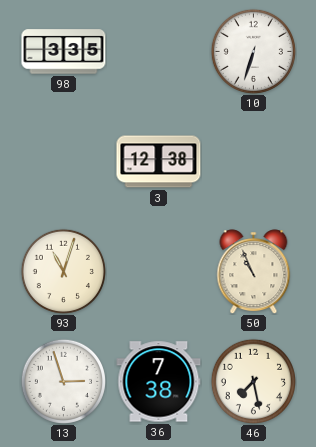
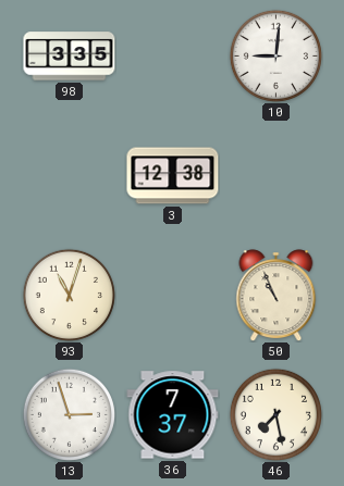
10: 6:33 -> 9:01 (275, 55)
36: 7:38 -> 7:37 (173, 415)
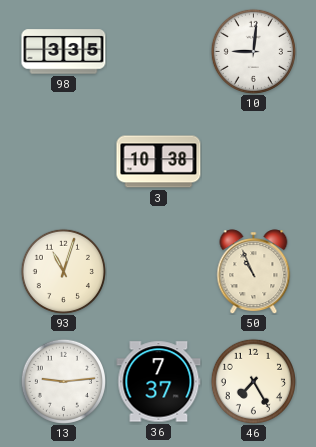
3: 12:38 -> 10:38 (159, 162)
13: 2:57 -> 9:14 (63, 381)
46: 7:28 -> 7:25 (253, 381)
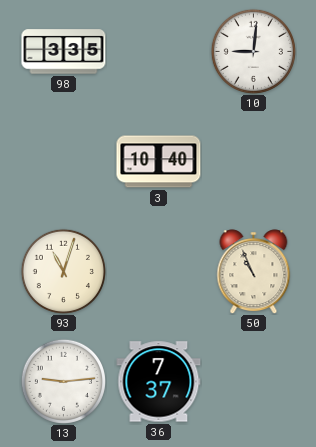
3: 10:38 -> 10:40 (159, 162)
46: 7:25 -> none (253, 381)
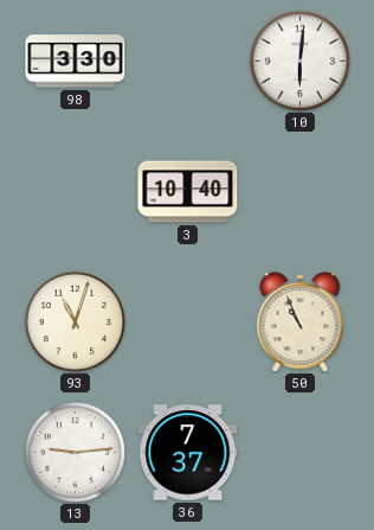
98: 3:35 -> 3:30 (76, 62)
10: 9:01 -> 6:01 (299, 60)
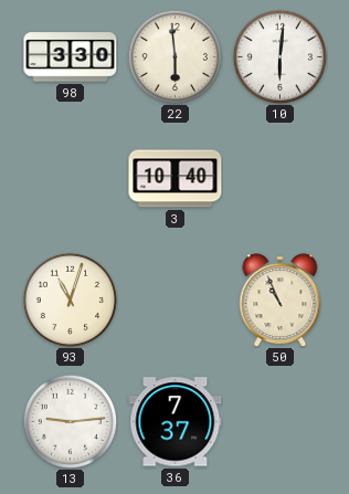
22: none -> 5:59 (174, 56)
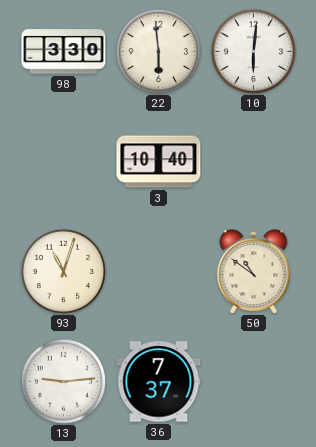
50: 10:56 -> 10:51 (254, 271)
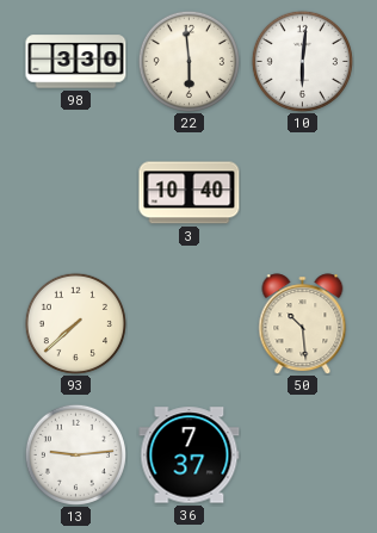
93: 11:03 -> 7:38 (75, 323)
50: 10:51 -> 10:29 (303, 323)
